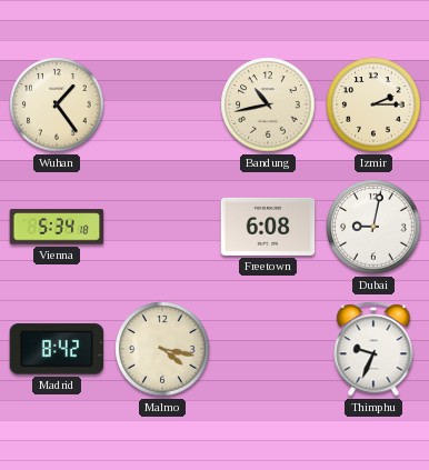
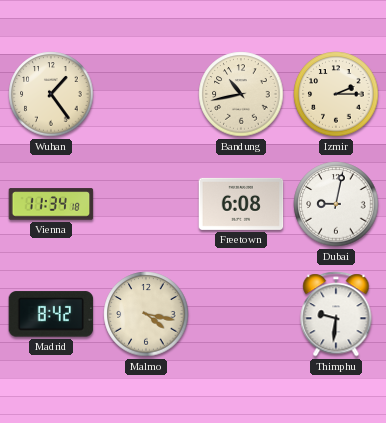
Vienna: 5:34 -> 11:34 (51, 204)
Thimphu: 9:34 -> 9:31 (336, 314)
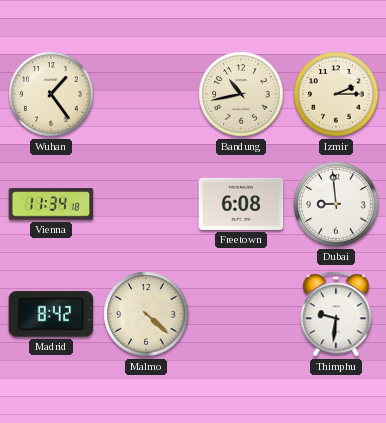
Dubai: 9:02 -> 8:59 (336, 204)
Malmo: 4:17 -> 4:22 (146, 314)
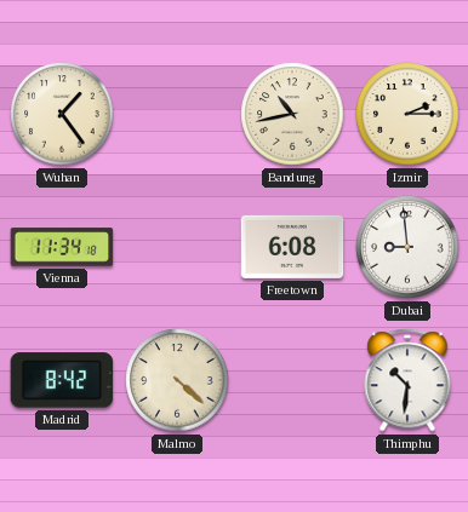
Thimphu: 9:31 -> 10:31 (407, 380)
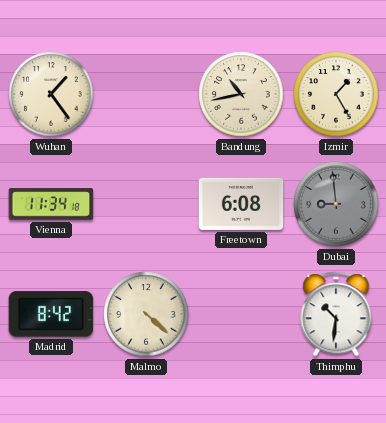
Izmir: 2:15 -> 1:25 (336, 94)
Dubai dial: white -> grey (336, 204)
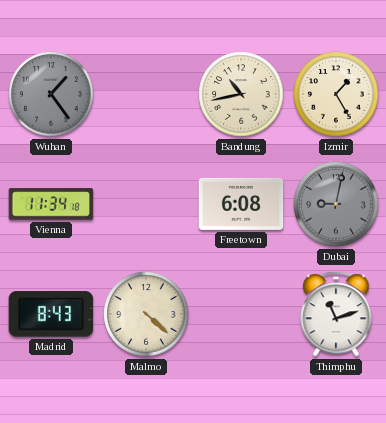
Wuhan dial: cream -> grey (51, 94)
Dubai: 8:59 -> 9:02 (336, 204)
Madrid: 8:42 -> 8:43 (51, 314)
Thimphu: 10:31 -> 11:12 (336, 314)
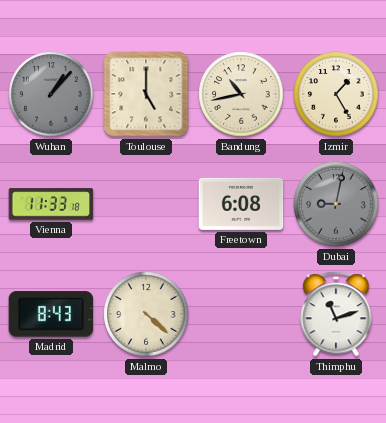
Wuhan: 1:24 -> 1:07 (51, 94)
Toulouse: none -> 5:00 (146, 94)
Vienna: 11:34 -> 11:33 (51, 204)
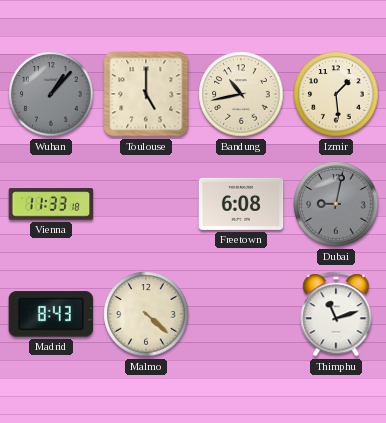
Izmir: 1:25 -> 1:29 (336, 94)
